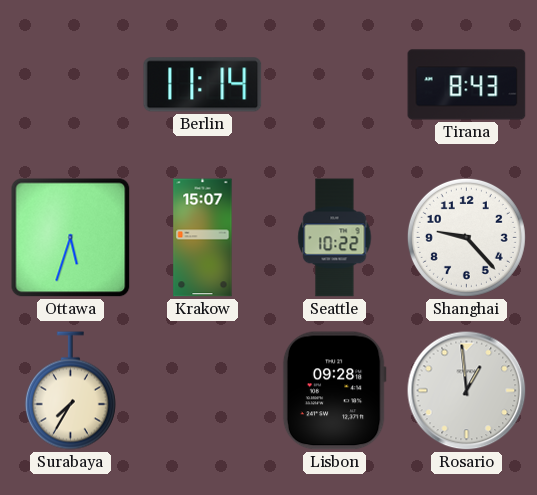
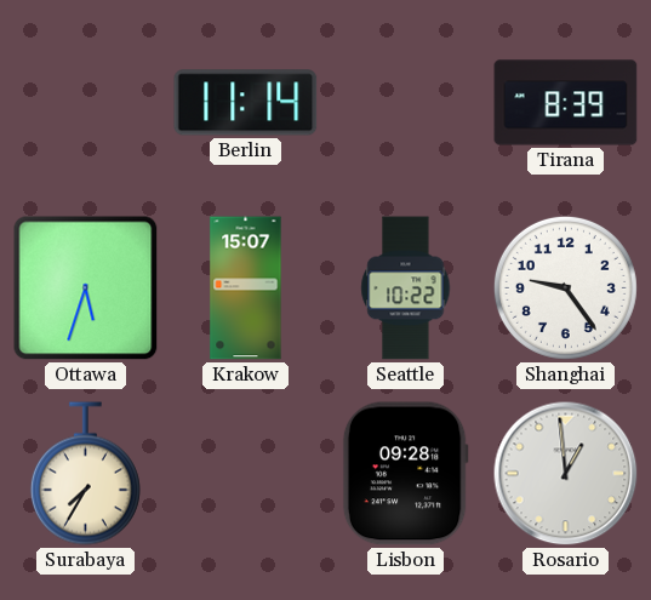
Tirana: 8:43 -> 8:39 (566, 103)
Shanghai: 9:23 -> 9:24 (565, 287)
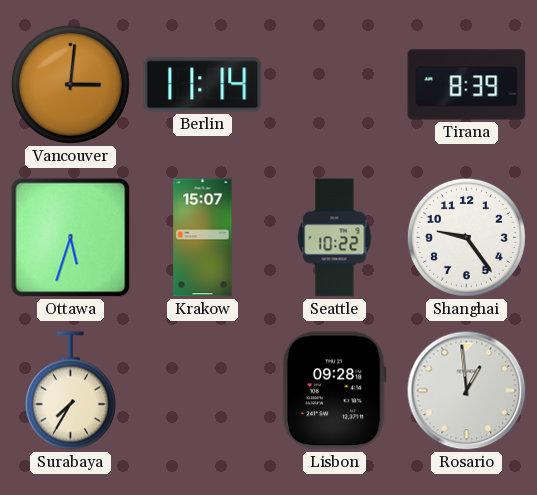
Vancouver: none -> 3:01 (70, 84)
